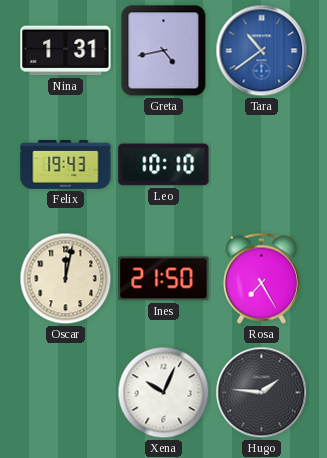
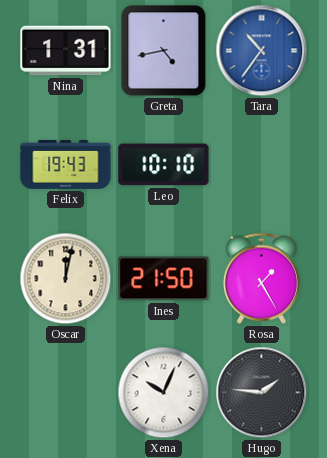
Tara: 10:39 -> 10:36 (262, 51)
Rosa: 7:25 -> 1:25 (261, 278)
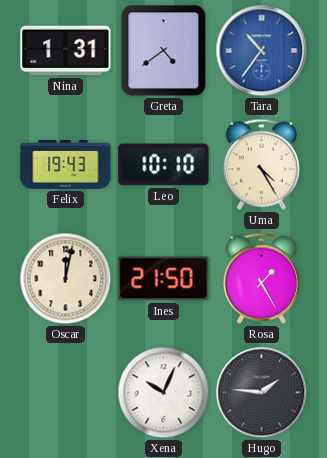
Greta: 4:43 -> 4:39 (164, 51)
Uma: none -> 4:25 (261, 164)
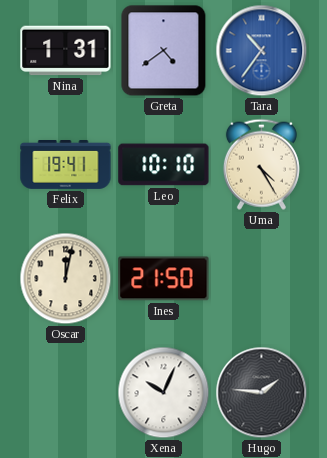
Felix: 19:43 -> 19:41 (66, 165)
Rosa: 1:25 -> none (261, 278)
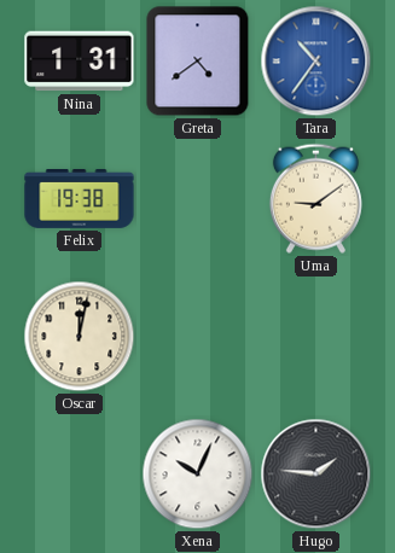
Felix: 19:41 -> 19:38 (80, 199)
Leo: 10:10 -> none (164, 165)
Uma: 4:25 -> 9:09 (315, 198)
Ines: 21:50 -> none (164, 279)
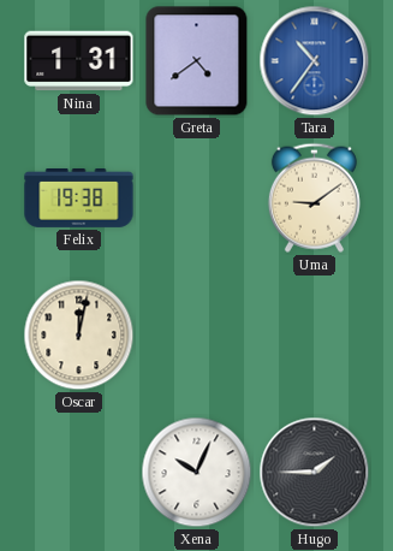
Hugo: 1:46 -> 1:45 (315, 473)
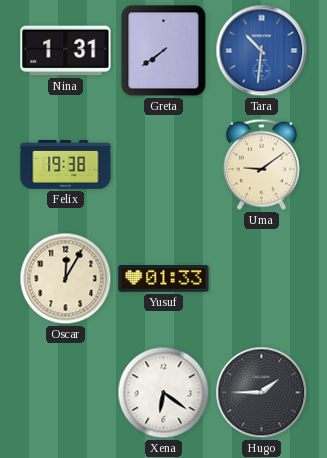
Greta: 4:39 -> 7:39 (164, 51)
Tara: 10:36 -> 10:31 (262, 51)
Oscar: 12:02 -> 12:05 (66, 279)
Yusuf: none -> 01:33 (164, 279)
Xena: 10:04 -> 6:21 (164, 393)
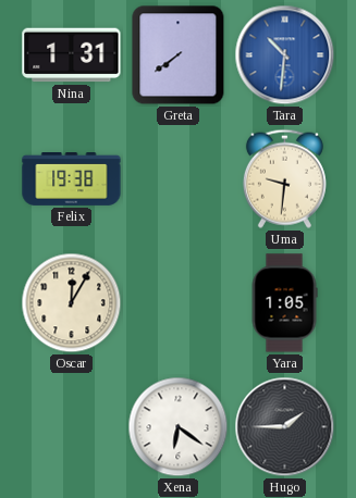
Uma: 9:09 -> 9:31 (284, 178)
Yusuf: 01:33 -> none (164, 279)
Yara: none -> 1:05 (284, 303)
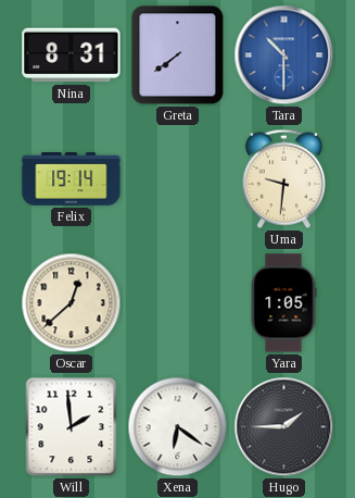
Nina: 1:31 -> 8:31 (72, 55)
Tara: 10:31 -> 10:30 (284, 55)
Felix: 19:38 -> 19:14 (72, 179)
Oscar: 12:05 -> 12:38 (72, 303)
Will: none -> 1:59 (72, 427)
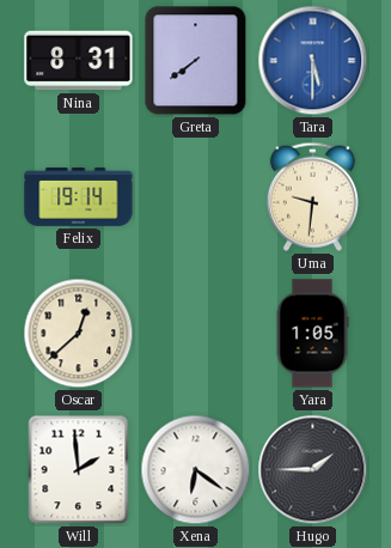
Tara: 10:30 -> 5:30 (313, 61)
